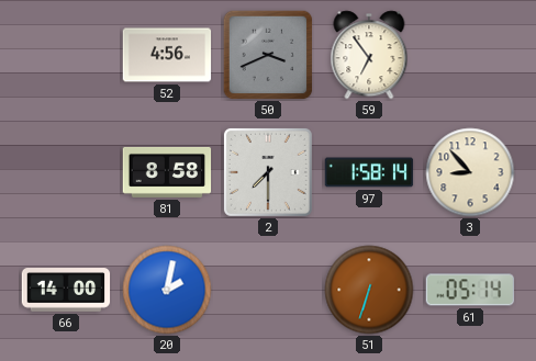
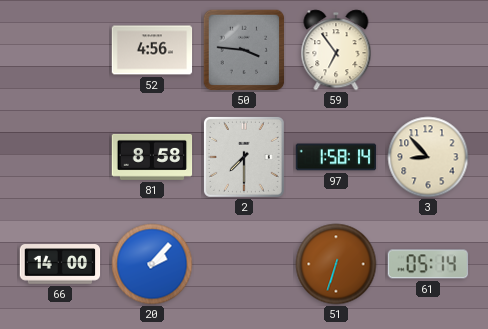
50: 3:41 -> 3:46 (244, 50)
20: 2:02 -> 2:07 (152, 264)
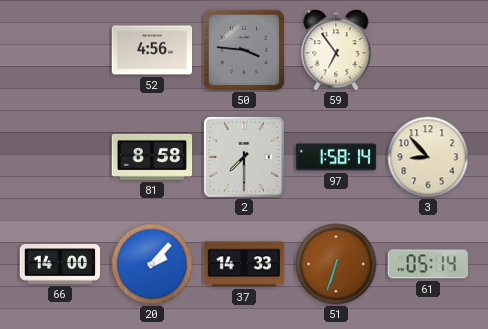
37: none -> 14:33 (244, 264)
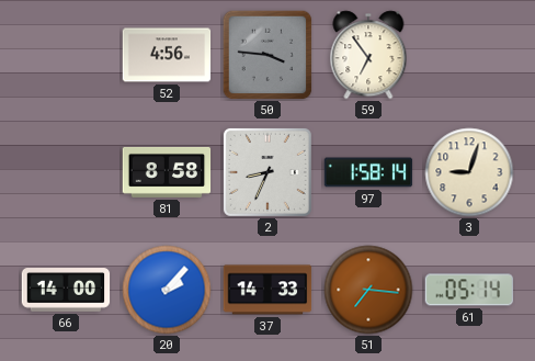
2: 7:30 -> 8:34 (267, 172)
3: 8:53 -> 9:03 (469, 172)
51: 6:33 -> 7:16 (368, 290)
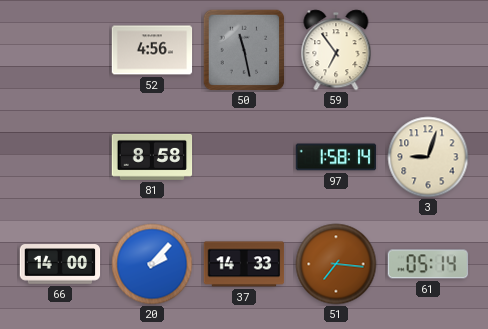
50: 3:46 -> 11:28 (244, 50)
2: 8:34 -> none (267, 172)
